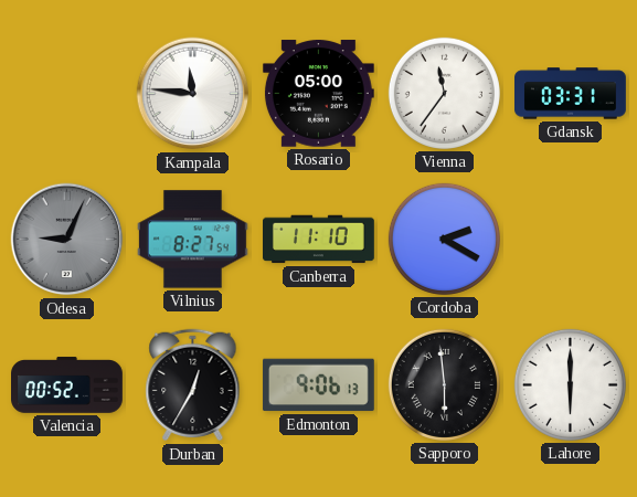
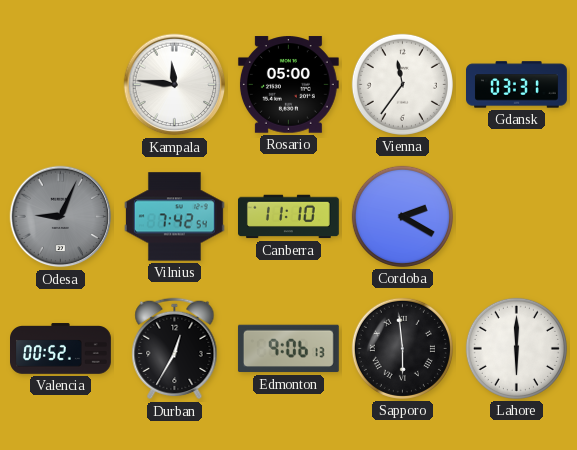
Vilnius: 8:27 -> 7:42 (174, 217)
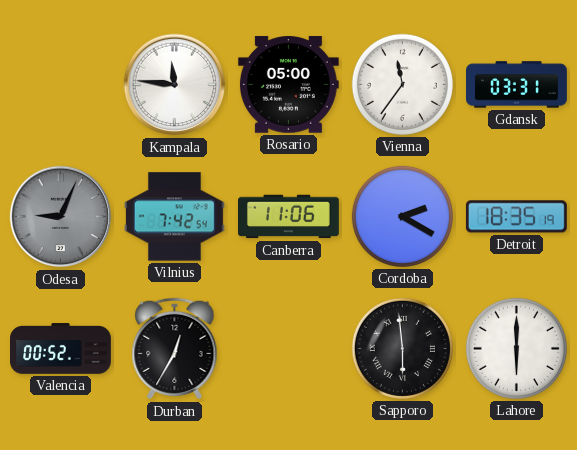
Canberra: 11:10 -> 11:06 (289, 217)
Detroit: none -> 18:35 (516, 217)
Edmonton: 9:06 -> none (288, 349)
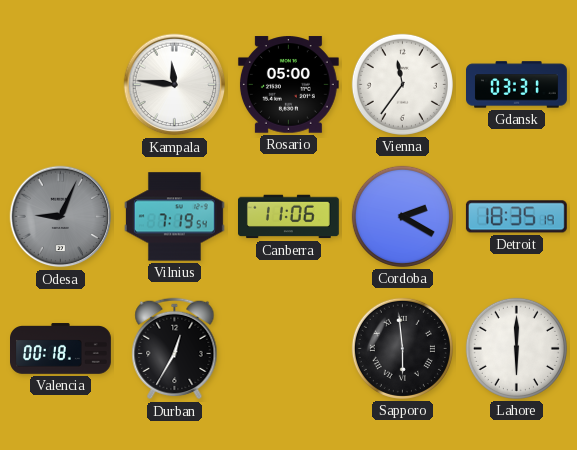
Vilnius: 7:42 -> 7:19 (174, 217)
Valencia: 00:52 -> 00:18 (61, 349)
